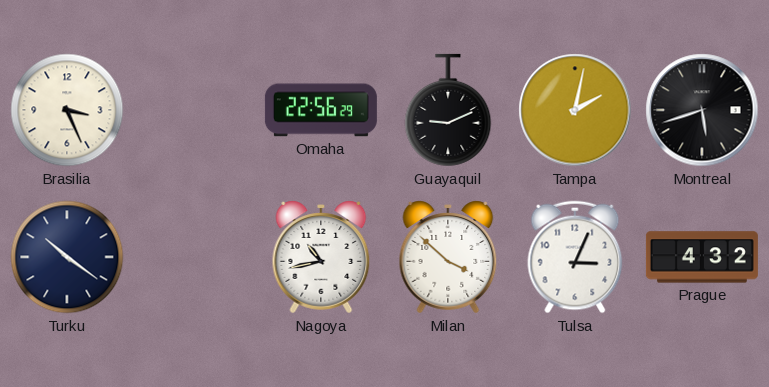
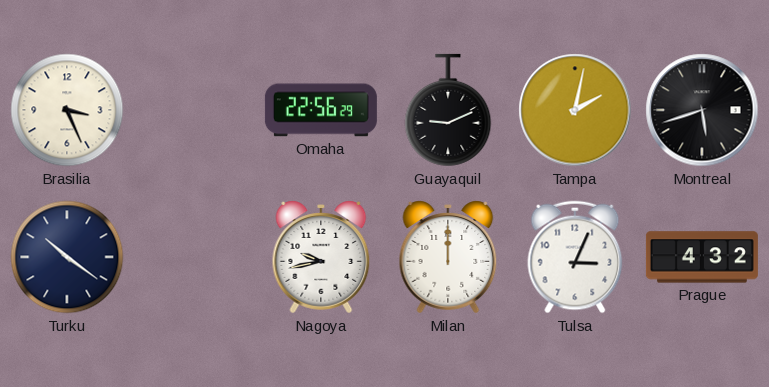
Nagoya: 10:43 -> 9:43 (321, 257)
Milan: 3:52 -> 12:00 (448, 257)
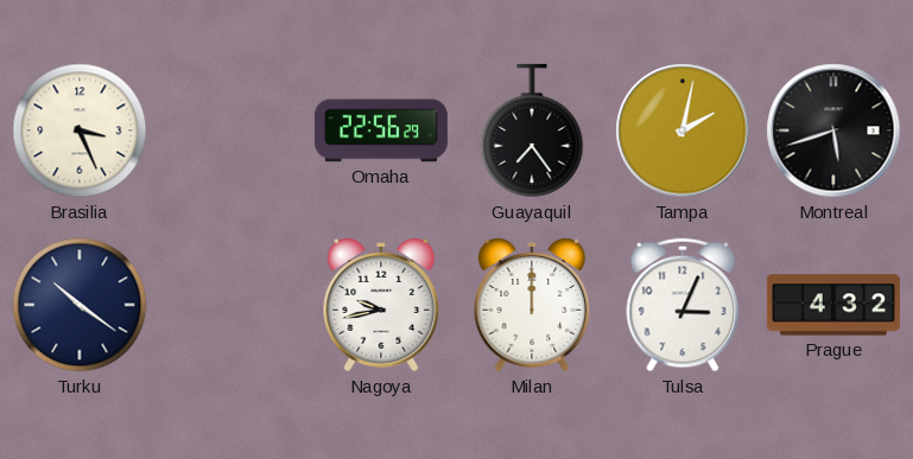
Guayaquil: 9:11 -> 7:24 (532, 130)
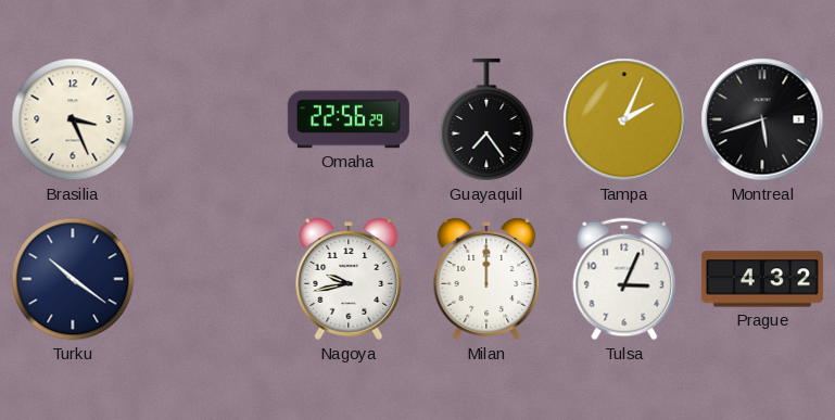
Tampa: 2:02 -> 2:04 (624, 119)
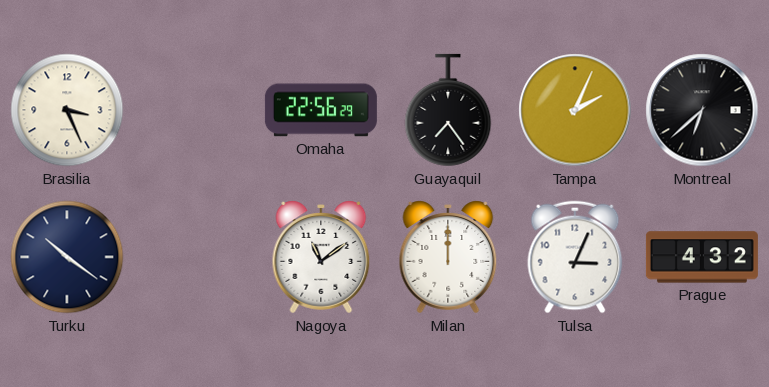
Montreal: 5:42 -> 6:38 (702, 110)
Nagoya: 9:43 -> 11:09 (321, 257)
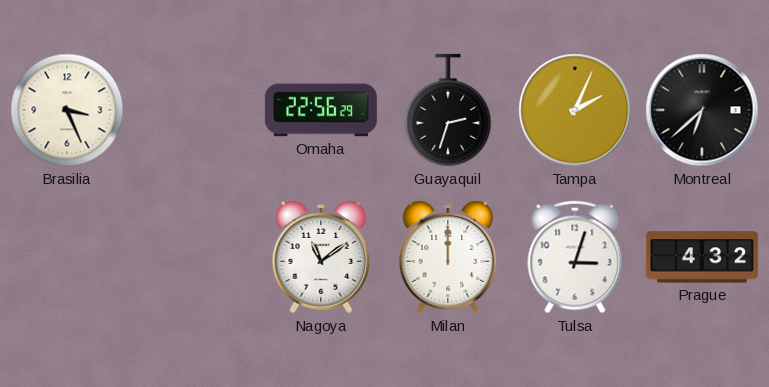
Guayaquil: 7:24 -> 2:33 (448, 110)
Turku: 10:21 -> none (67, 257)
Tulsa: 3:04 -> 3:03 (575, 257)
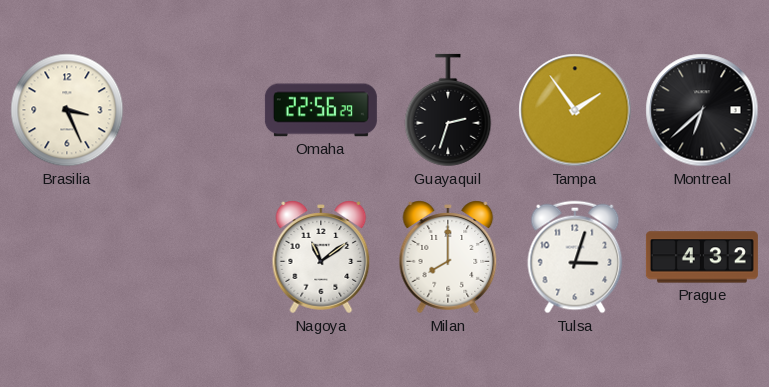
Tampa: 2:04 -> 1:54 (575, 110)
Milan: 12:00 -> 8:00 (448, 257)
